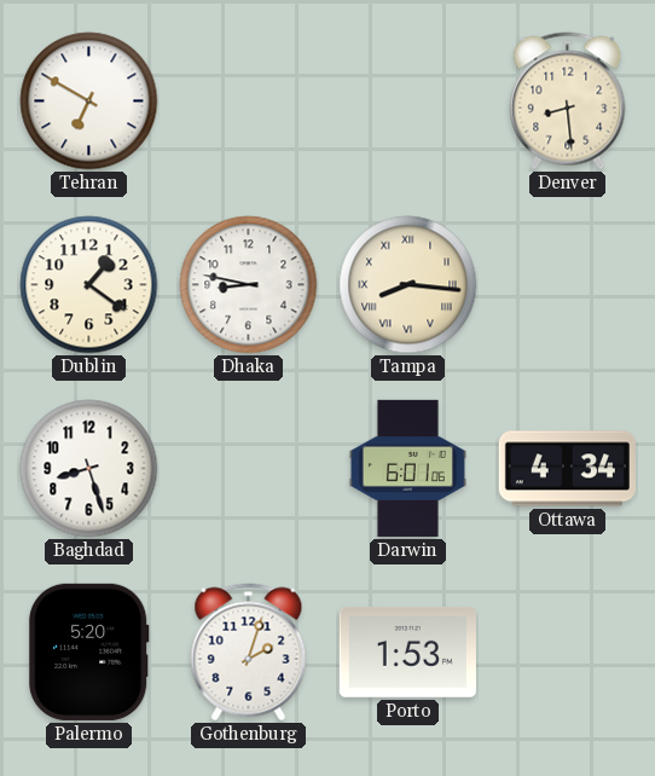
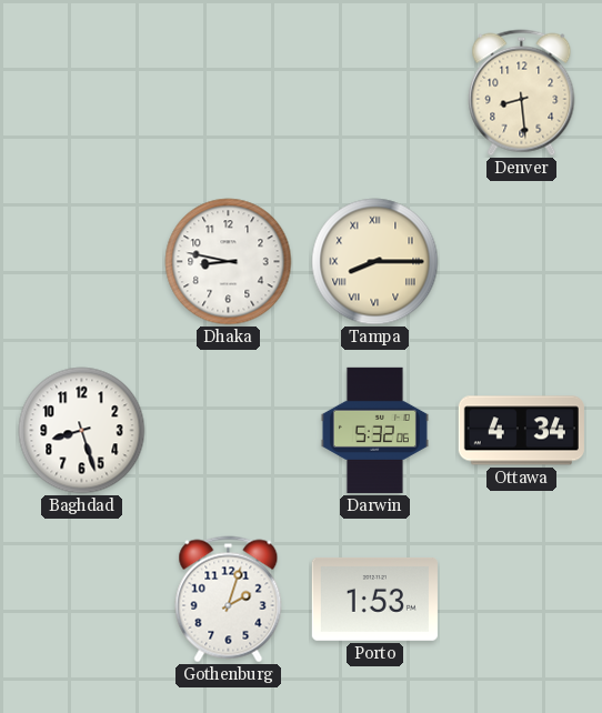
Tehran: 6:50 -> none (89, 102)
Dublin: 1:21 -> none (89, 285)
Tampa: 8:16 -> 8:15 (375, 262)
Darwin: 6:01 -> 5:32 (374, 430)
Palermo: 5:20 -> none (89, 652)
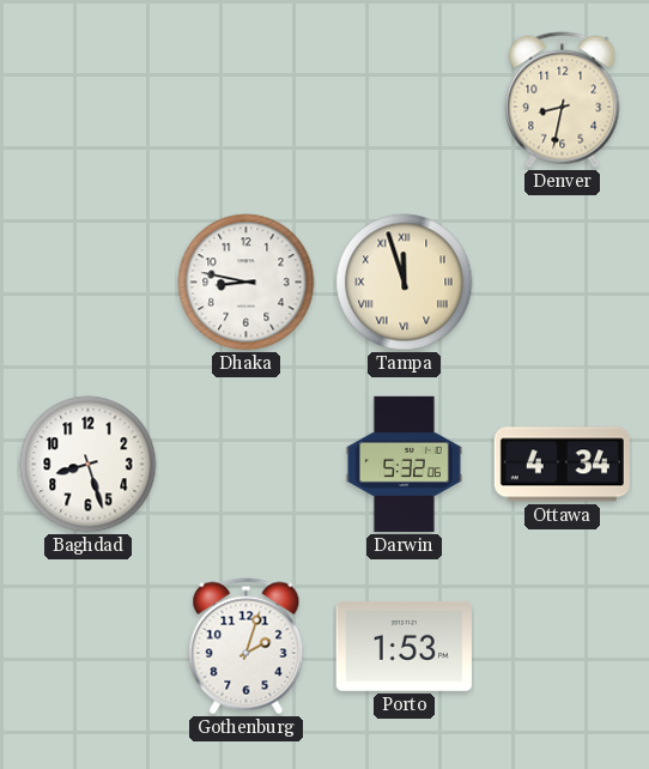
Denver: 8:29 -> 8:32 (563, 101)
Tampa: 8:15 -> 11:57 (405, 283)
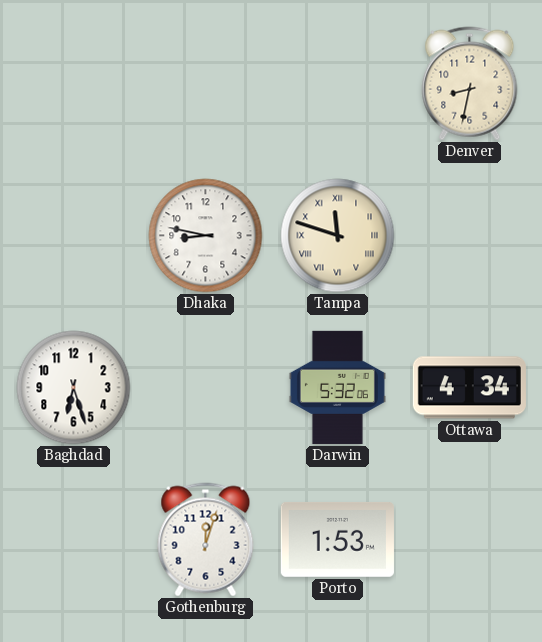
Tampa: 11:57 -> 11:48 (338, 236)
Baghdad: 8:27 -> 6:27 (74, 388)
Gothenburg: 2:03 -> 12:03 (206, 540)
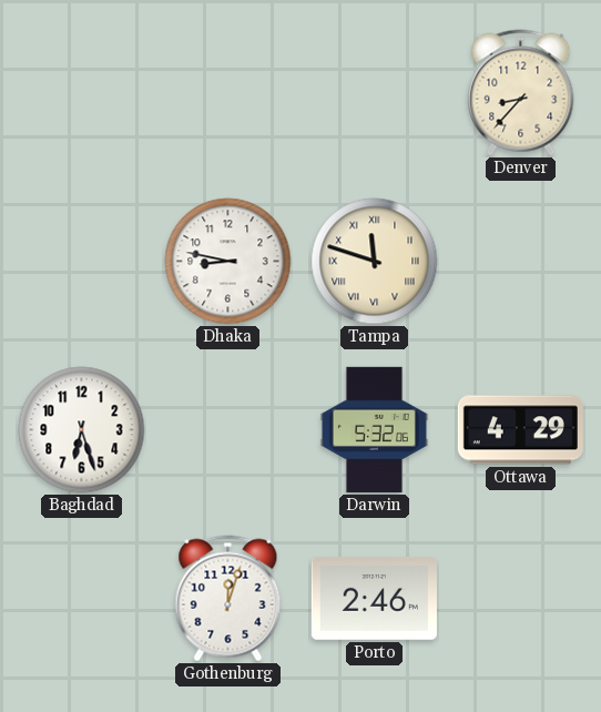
Denver: 8:32 -> 8:37 (521, 93)
Ottawa: 4:34 -> 4:29 (520, 430)
Porto: 1:53 -> 2:46 (374, 598)
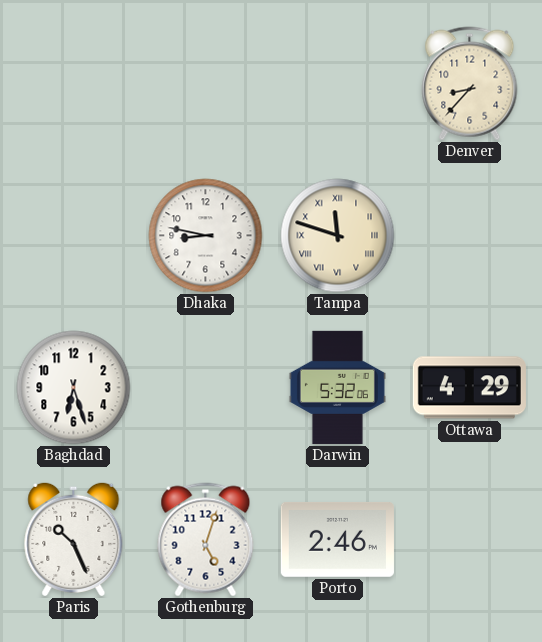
Paris: none -> 10:26 (74, 539)
Gothenburg: 12:03 -> 5:03 (206, 540)
